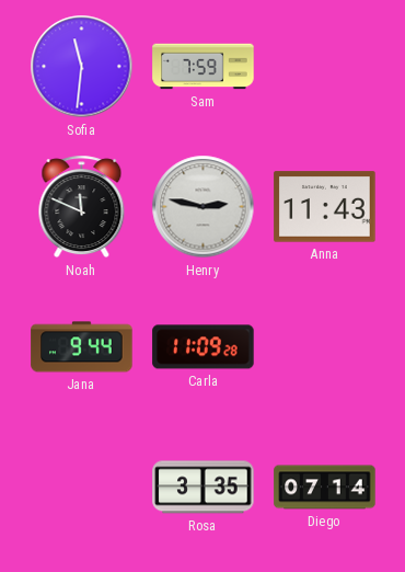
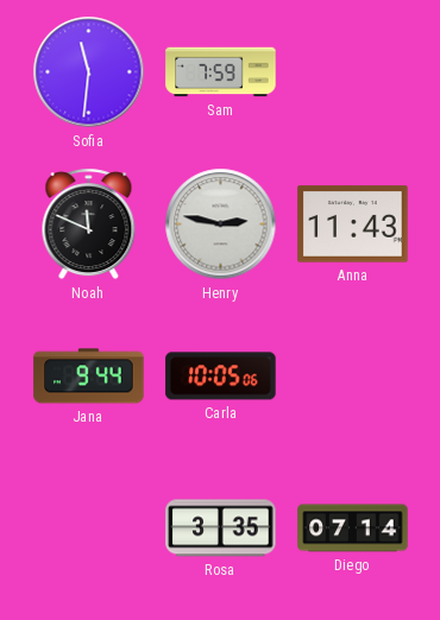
Carla: 11:09 -> 10:05 (221, 377)
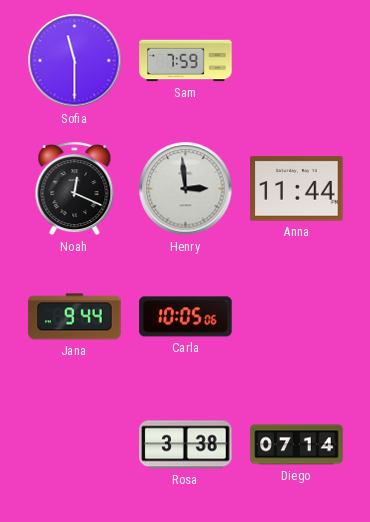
Sofia: 11:31 -> 11:30 (75, 61)
Noah: 11:49 -> 12:19 (75, 189)
Henry: 2:47 -> 2:59 (186, 189)
Anna: 11:43 -> 11:44 (297, 189)
Rosa: 3:35 -> 3:38 (186, 445)
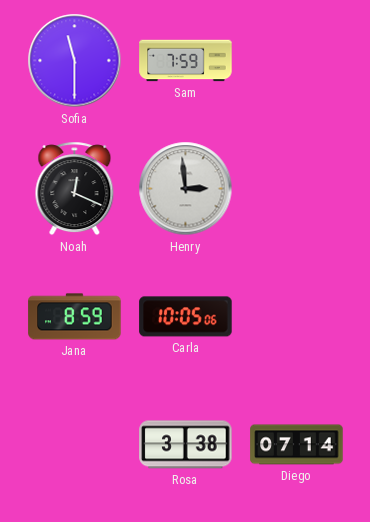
Anna: 11:44 -> none (297, 189)
Jana: 9:44 -> 8:59 (75, 317)
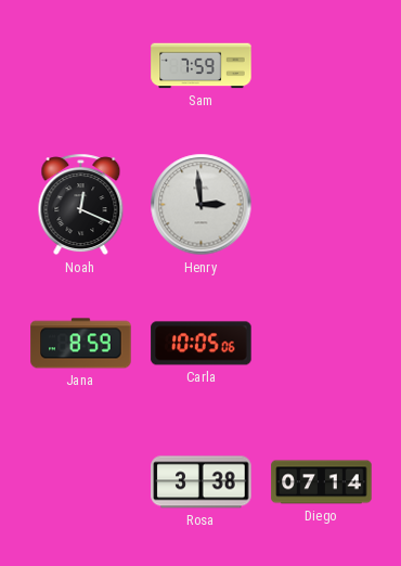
Sofia: 11:30 -> none (75, 61)
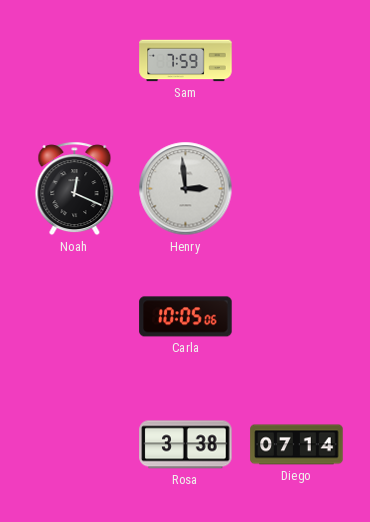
Jana: 8:59 -> none (81, 344)
